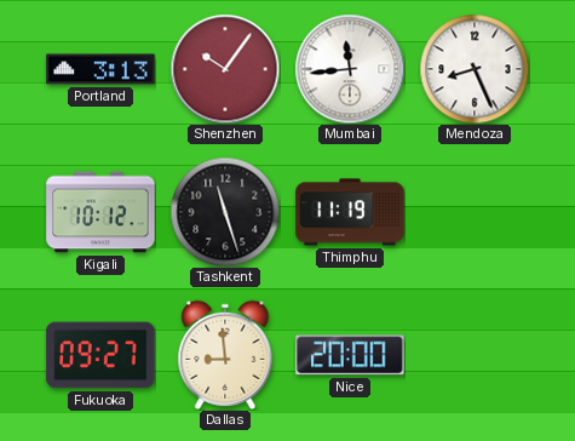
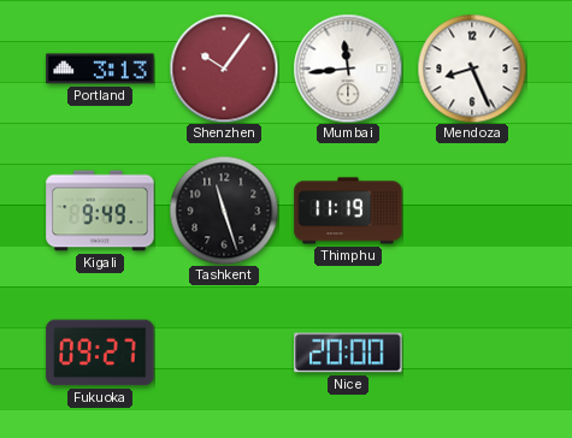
Kigali: 10:12 -> 9:49 (100, 211)
Dallas: 8:59 -> none (225, 355)
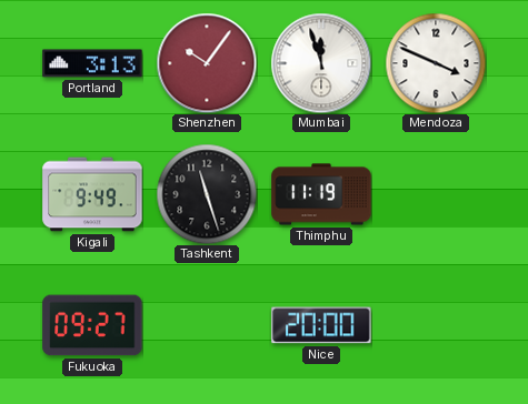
Mumbai: 11:44 -> 11:57 (321, 63)
Mendoza: 8:26 -> 3:49 (436, 63)
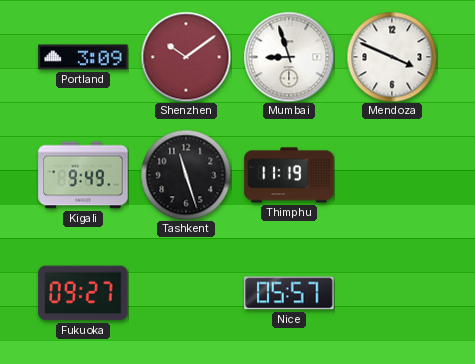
Portland: 3:13 -> 3:09 (83, 57)
Shenzhen: 10:06 -> 10:09 (186, 57)
Mumbai: 11:57 -> 8:57 (289, 57)
Nice: 20:00 -> 05:57 (289, 293)
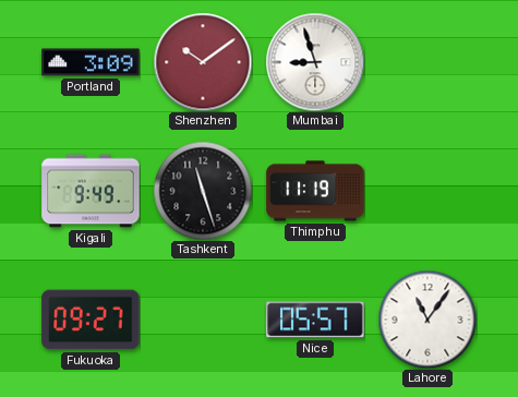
Mendoza: 3:49 -> none (392, 57)
Lahore: none -> 11:06 (427, 320)
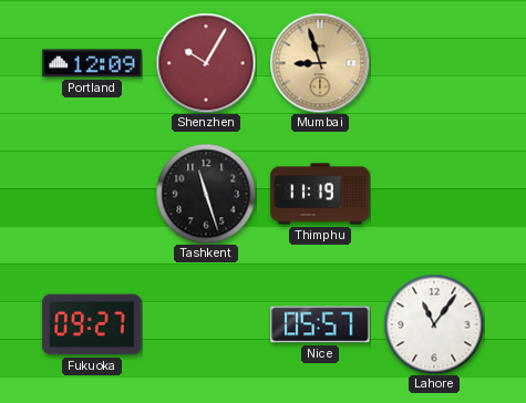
Portland: 3:09 -> 12:09 (92, 63)
Shenzhen: 10:09 -> 10:05 (206, 63)
Mumbai dial: white -> champagne (320, 63)
Kigali: 9:49 -> none (91, 191)
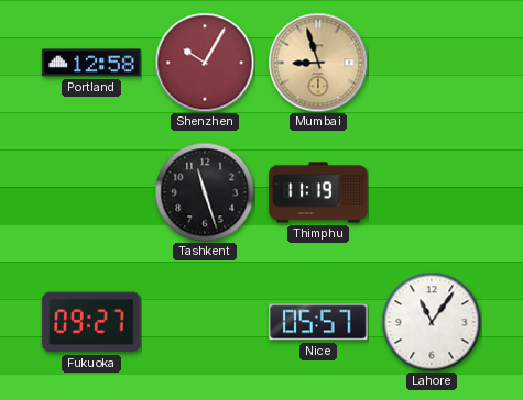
Portland: 12:09 -> 12:58 (91, 63)
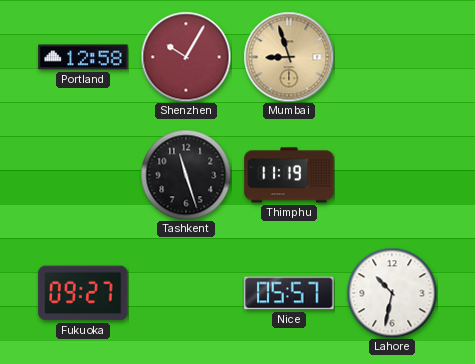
Lahore: 11:06 -> 10:32 (392, 293)
